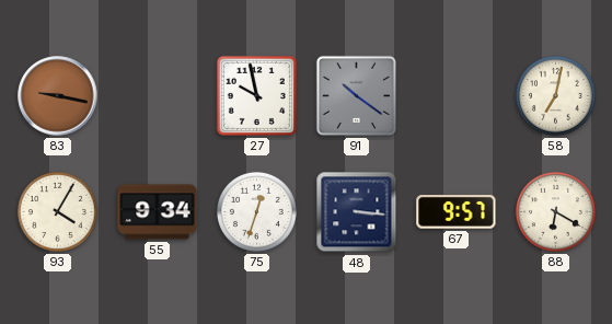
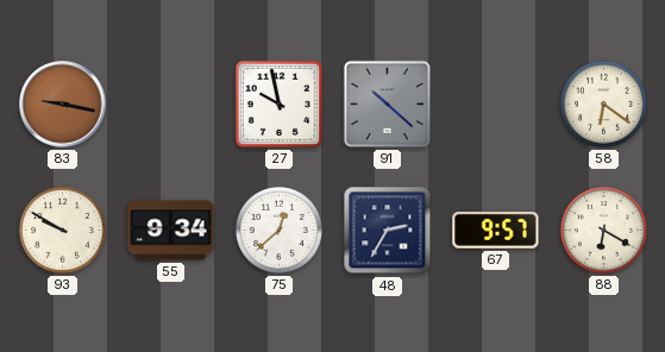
91: 10:21 -> 10:22 (387, 103)
58: 7:02 -> 6:21 (603, 103)
93: 4:05 -> 9:50 (62, 230)
75: 12:33 -> 12:38 (278, 230)
48: 3:16 -> 2:35 (388, 231)
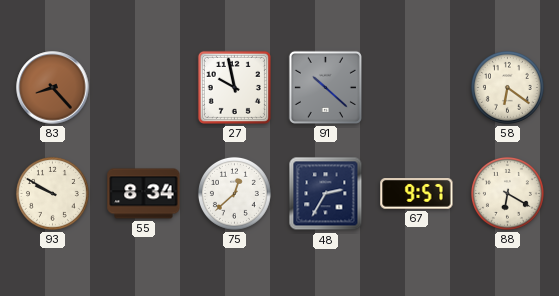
83: 9:17 -> 8:23 (53, 88)
55: 9:34 -> 8:34 (144, 194)
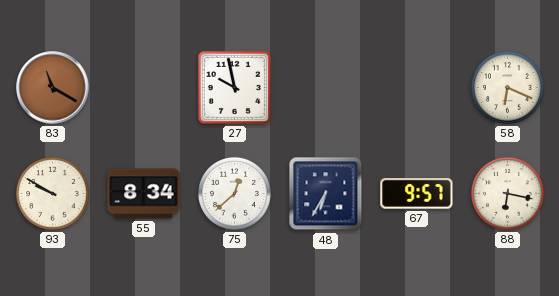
83: 8:23 -> 11:20 (53, 88)
91: 10:22 -> none (325, 87)
58: 6:21 -> 6:19 (507, 87)
48: 2:35 -> 6:35 (326, 194)
88: 6:20 -> 6:17 (507, 193)
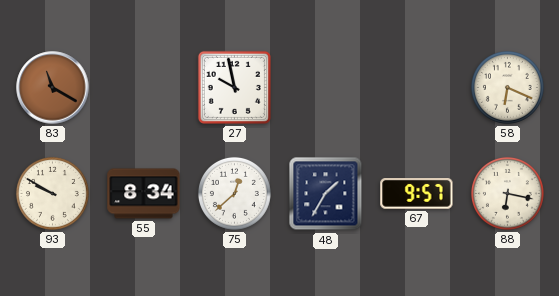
48: 6:35 -> 1:35 (326, 194)
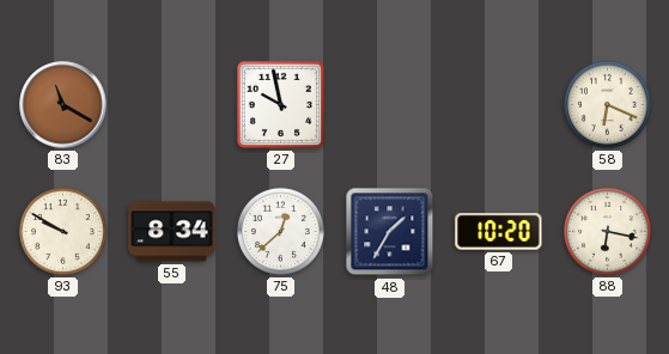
67: 9:57 -> 10:20 (499, 232)
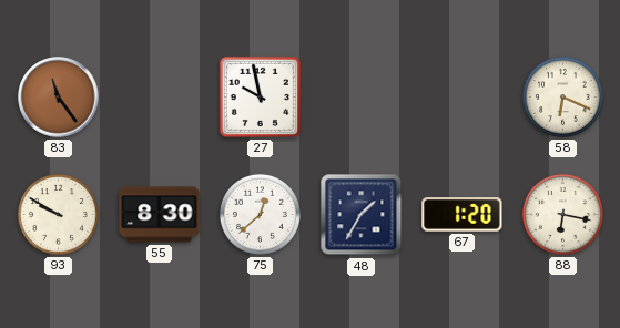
83: 11:20 -> 11:24 (59, 98)
55: 8:34 -> 8:30 (160, 215)
67: 10:20 -> 1:20 (463, 215)
